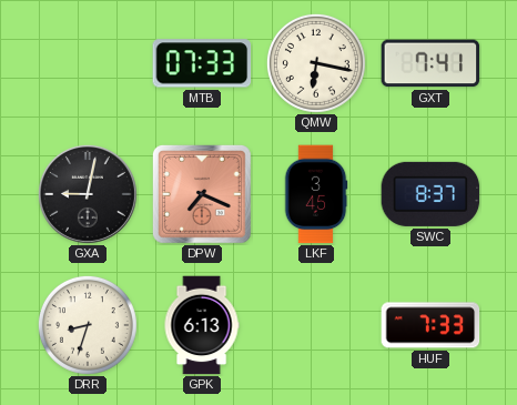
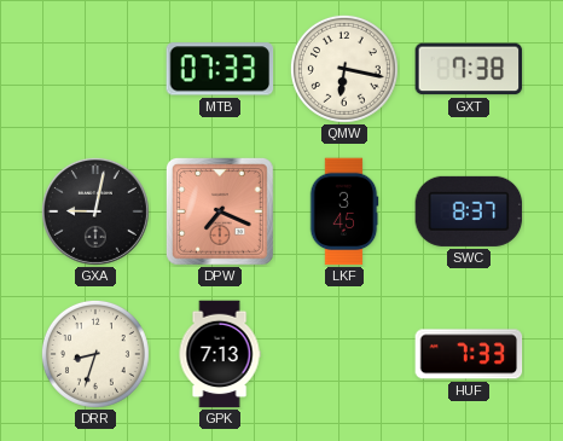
GXT: 7:41 -> 7:38 (469, 69)
GPK: 6:13 -> 7:13 (220, 354)
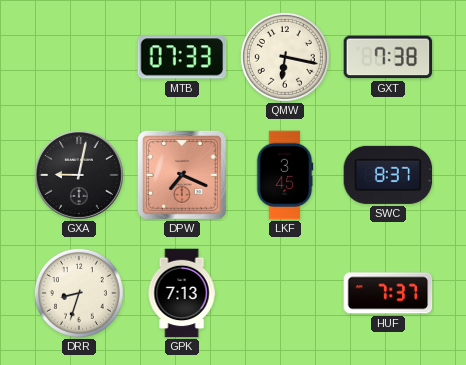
HUF: 7:33 -> 7:37 (388, 293)
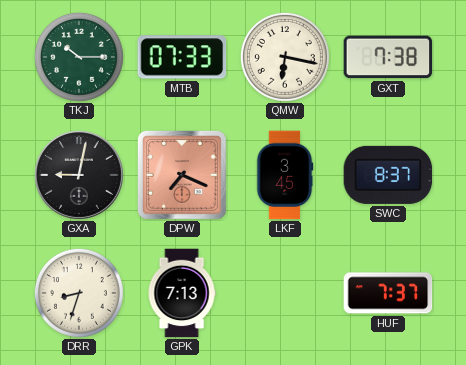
TKJ: none -> 10:15 (79, 57)
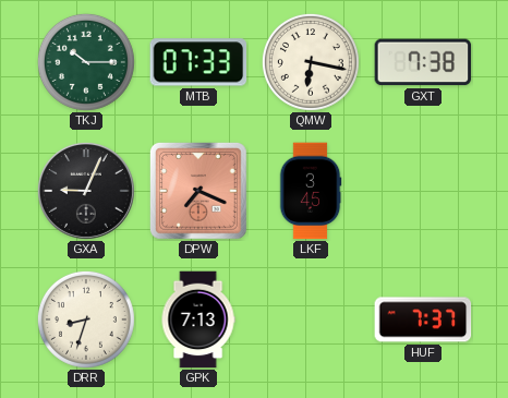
GXA: 9:02 -> 9:04 (86, 191)
SWC: 8:37 -> none (388, 175)
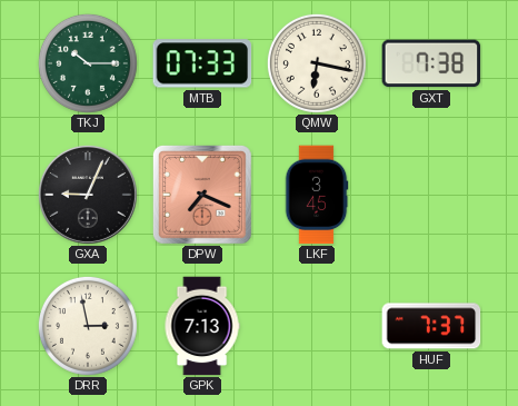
DRR: 8:33 -> 2:58 (88, 326)
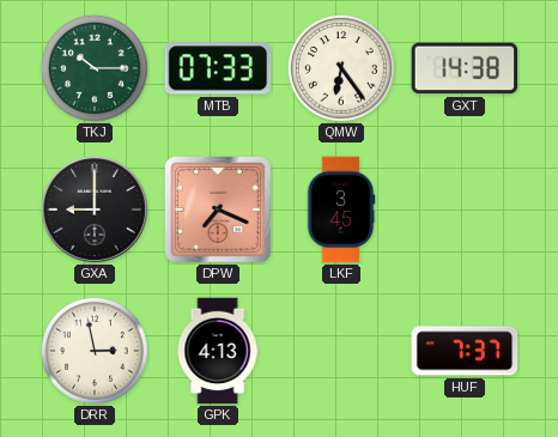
QMW: 6:17 -> 6:24 (341, 68)
GXT: 7:38 -> 14:38 (465, 68)
GXA: 9:04 -> 9:00 (95, 210)
GPK: 7:13 -> 4:13 (218, 351)
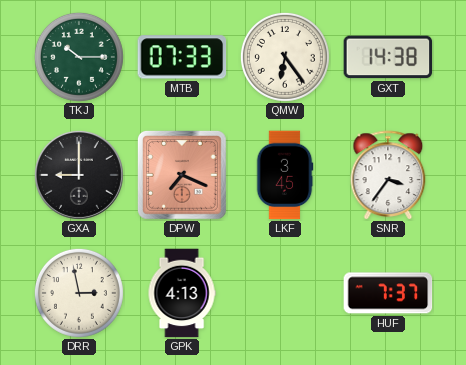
SNR: none -> 3:36 (388, 175)
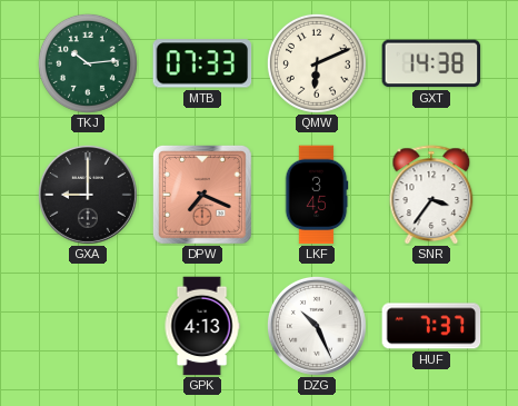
TKJ: 10:15 -> 10:14 (88, 63)
QMW: 6:24 -> 6:11 (317, 63)
DRR: 2:58 -> none (79, 293)
DZG: none -> 10:26 (317, 326)
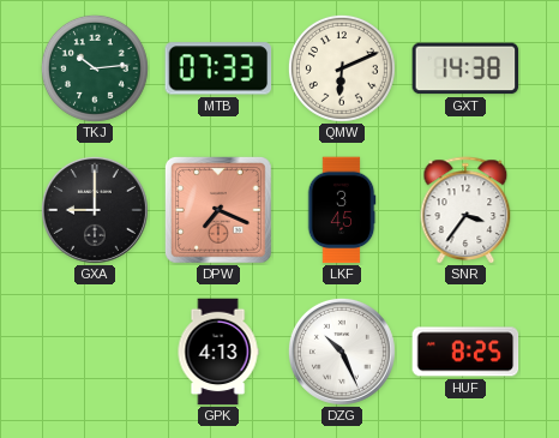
HUF: 7:37 -> 8:25 (465, 352)
